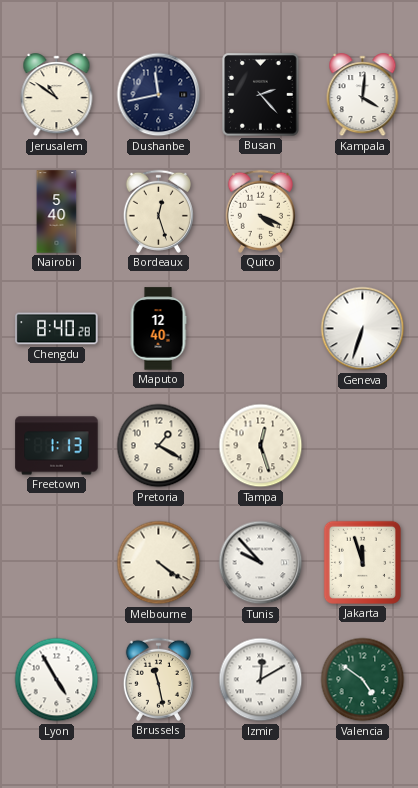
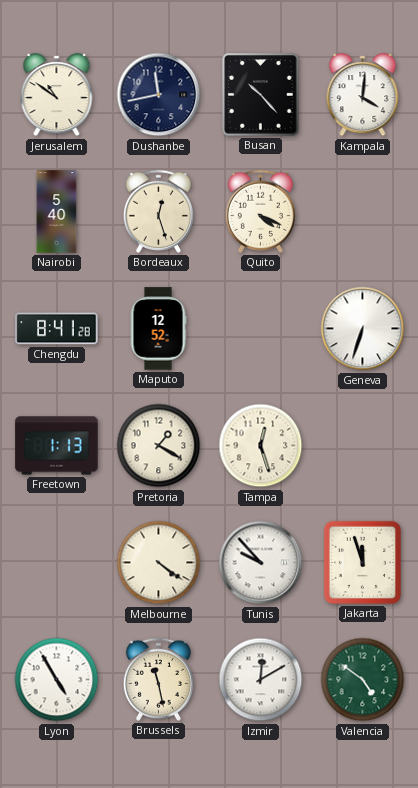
Busan: 2:23 -> 10:23 (261, 95)
Chengdu: 8:40 -> 8:41 (57, 329)
Maputo: 12:40 -> 12:52 (158, 329)
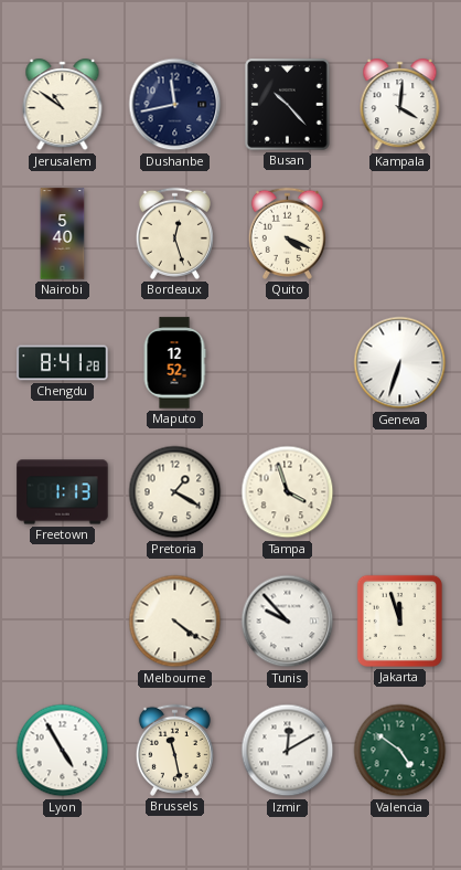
Tampa: 12:27 -> 3:57 (288, 492)
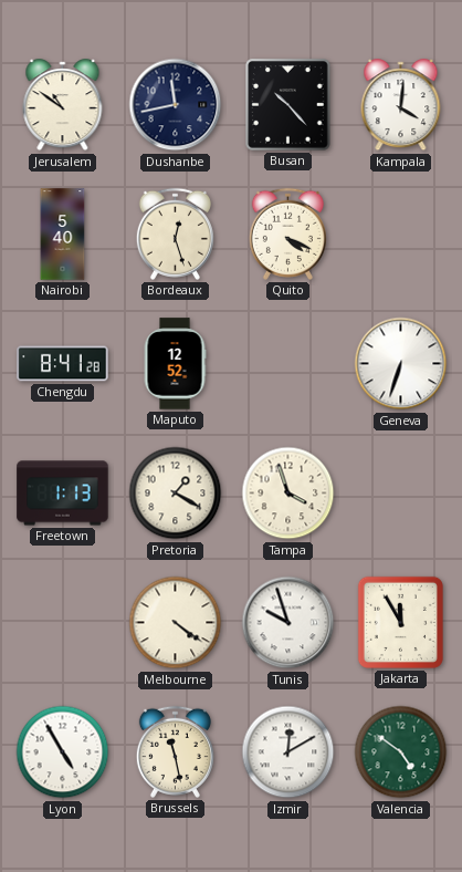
Tunis: 9:53 -> 9:57 (288, 623)
Jakarta: 11:57 -> 11:55 (400, 622)
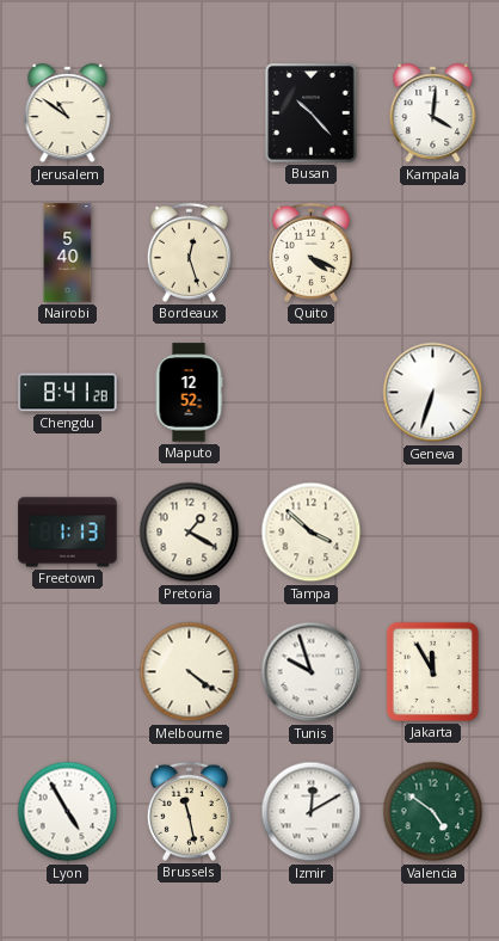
Dushanbe: 11:43 -> none (176, 105)
Tampa: 3:57 -> 3:52 (312, 533)
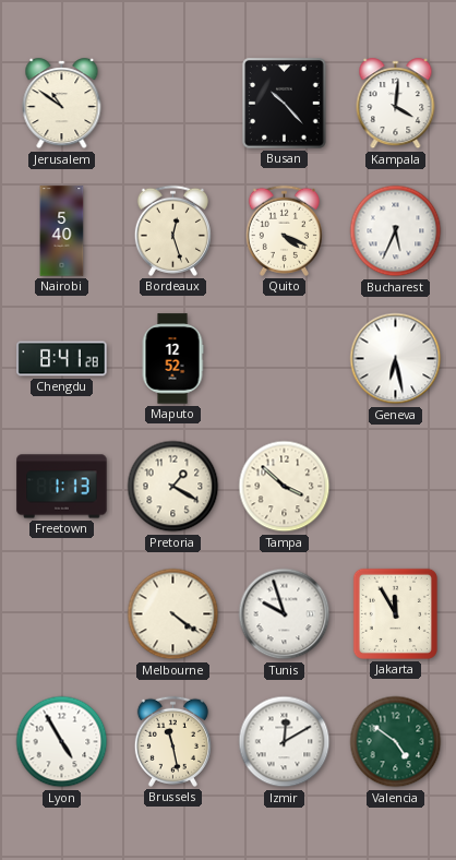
Bucharest: none -> 5:34 (396, 231)
Geneva: 6:33 -> 6:28 (396, 359)
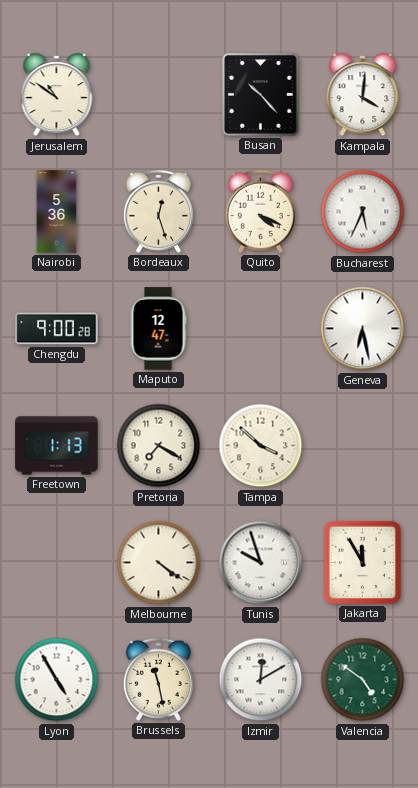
Nairobi: 5:40 -> 5:36 (57, 212)
Chengdu: 8:41 -> 9:00 (57, 329)
Maputo: 12:52 -> 12:47 (158, 329)
Pretoria: 1:20 -> 7:20 (159, 446)
